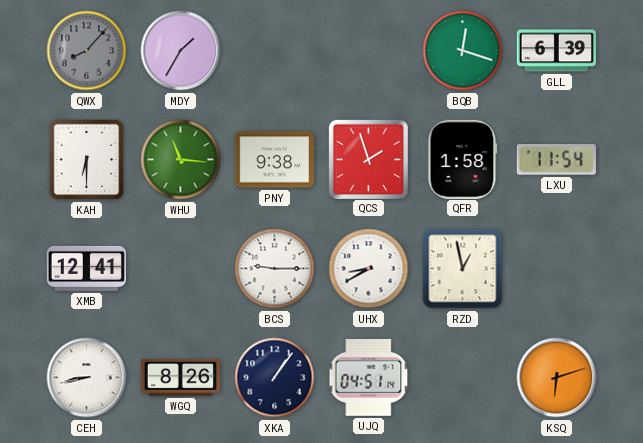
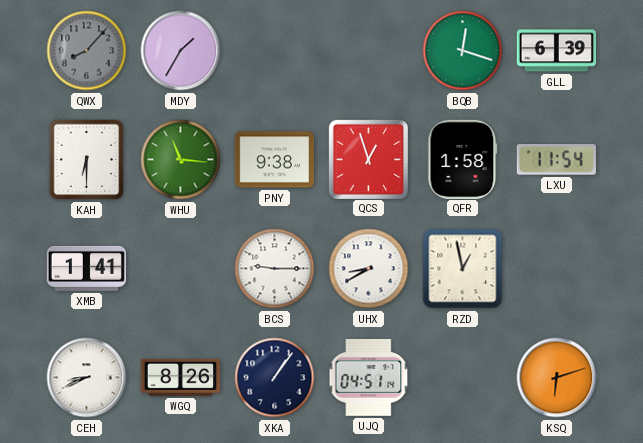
QCS: 1:57 -> 12:57 (368, 159)
XMB: 12:41 -> 1:41 (86, 268)
CEH: 8:43 -> 8:41 (87, 378)
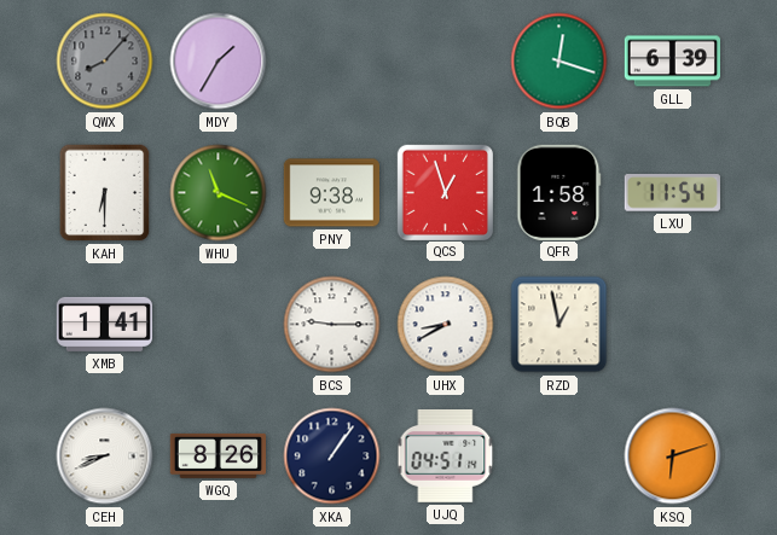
WHU: 11:16 -> 11:19 (219, 193)
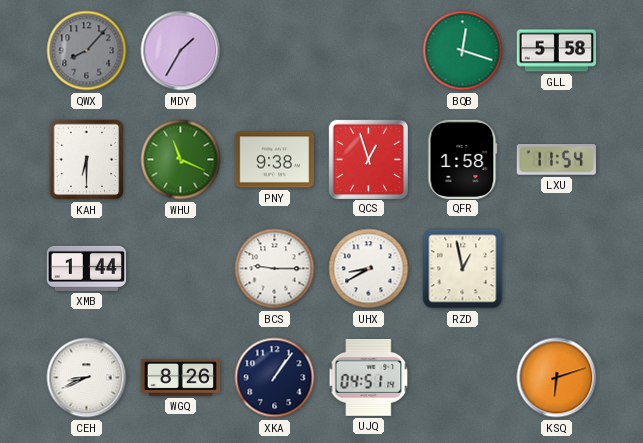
GLL: 6:39 -> 5:58 (556, 51)
XMB: 1:41 -> 1:44 (86, 268)
